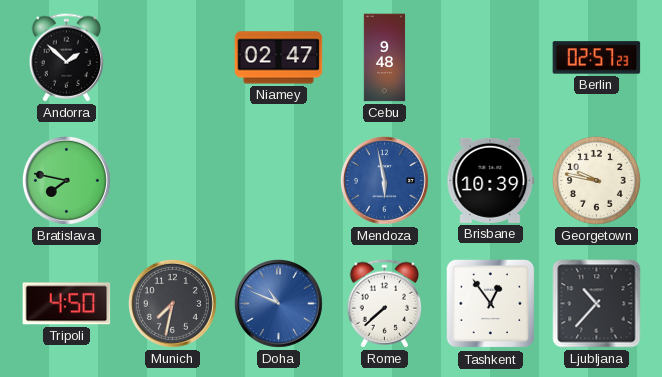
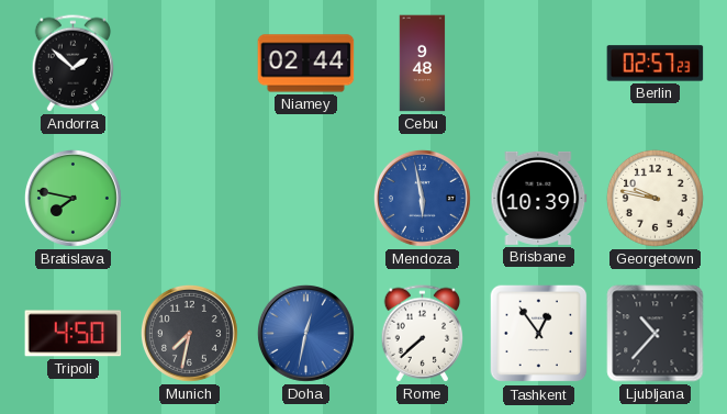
Niamey: 02:47 -> 02:44 (306, 64)
Doha: 10:49 -> 12:32 (305, 333)
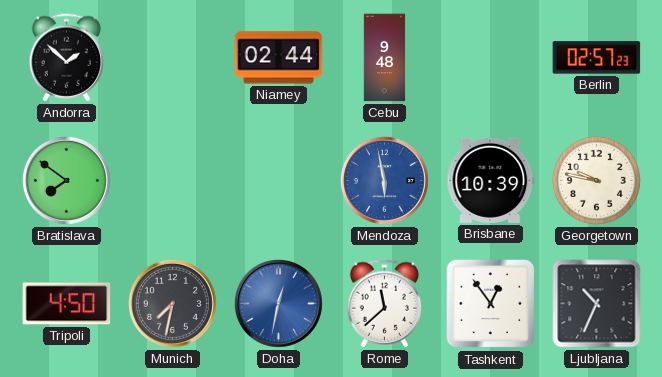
Bratislava: 7:47 -> 7:51 (66, 180)
Rome: 7:38 -> 11:38 (385, 304)
Ljubljana: 10:37 -> 10:34 (597, 304)
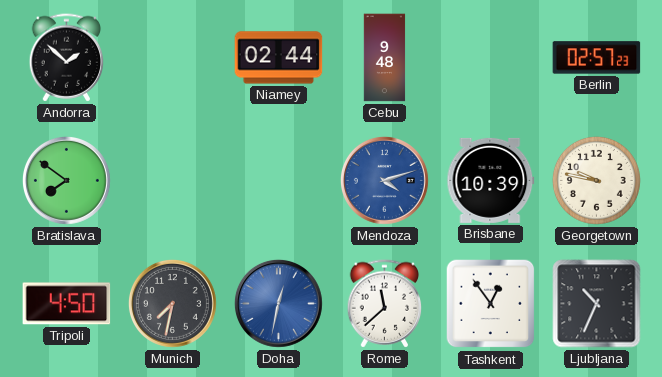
Mendoza: 5:58 -> 4:12 (384, 180)
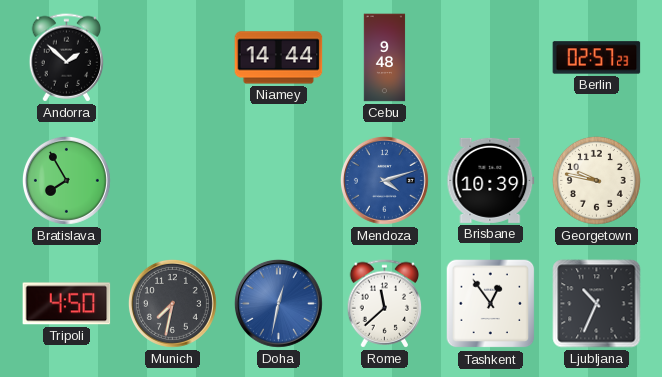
Niamey: 02:44 -> 14:44 (279, 58)
Bratislava: 7:51 -> 7:55 (66, 180)
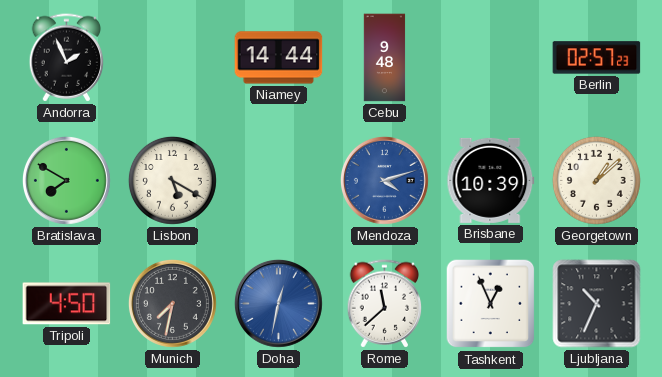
Andorra: 1:52 -> 1:56 (67, 58)
Bratislava: 7:55 -> 7:50 (66, 180)
Lisbon: none -> 5:20 (172, 180)
Georgetown: 9:47 -> 1:08 (596, 180)
Tashkent: 12:54 -> 12:56 (491, 304)
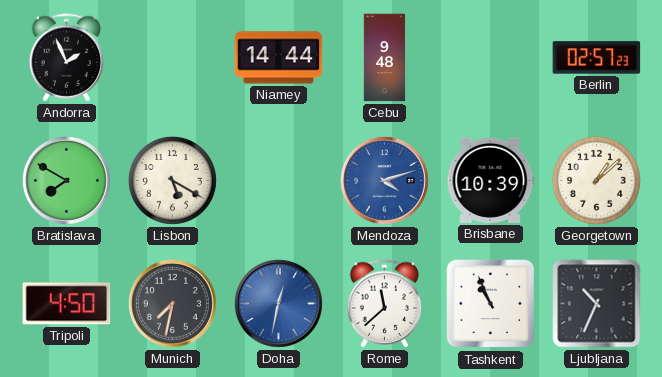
Tashkent: 12:56 -> 10:56 (491, 304)
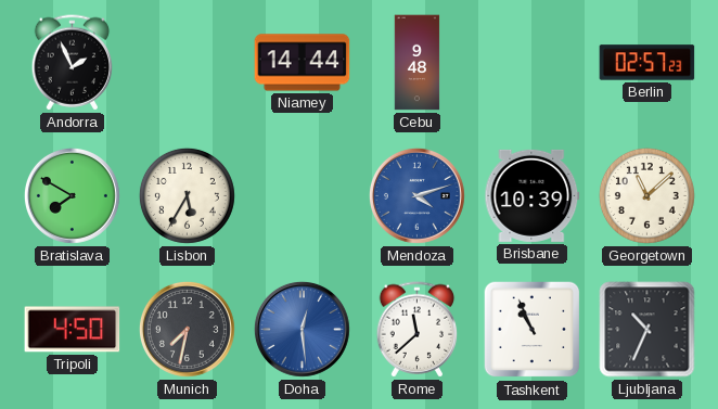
Lisbon: 5:20 -> 5:35 (187, 195)
Georgetown: 1:08 -> 11:08 (646, 195)
Doha: 12:32 -> 12:29 (302, 329)
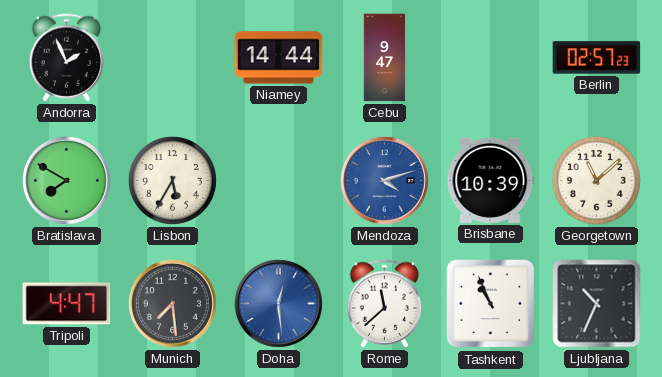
Cebu: 9:48 -> 9:47 (385, 58)
Tripoli: 4:50 -> 4:47 (67, 304)
Munich: 7:32 -> 7:29 (172, 303)
